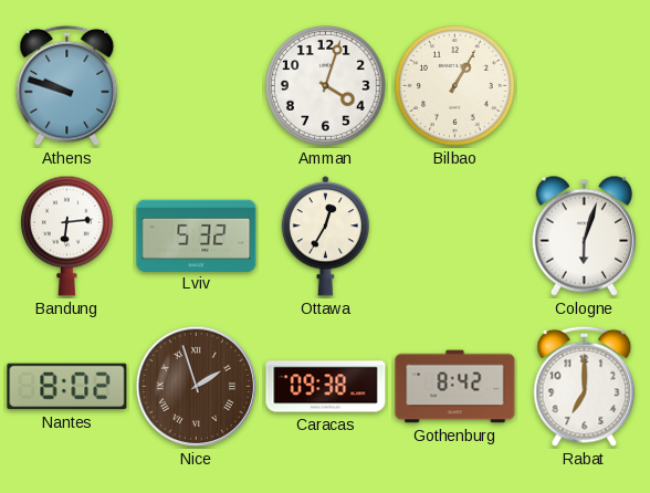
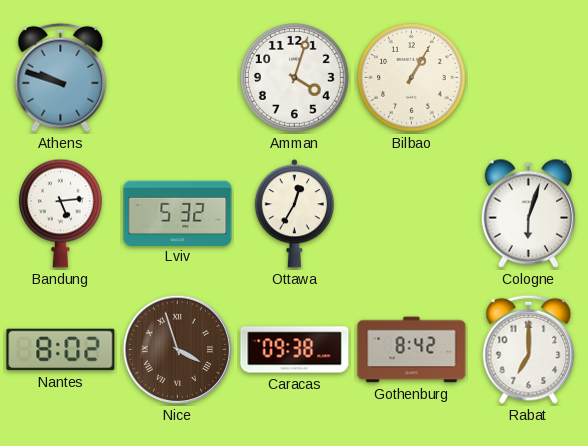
Bandung: 6:14 -> 5:14 (61, 213)
Nice: 1:57 -> 3:57 (177, 349)
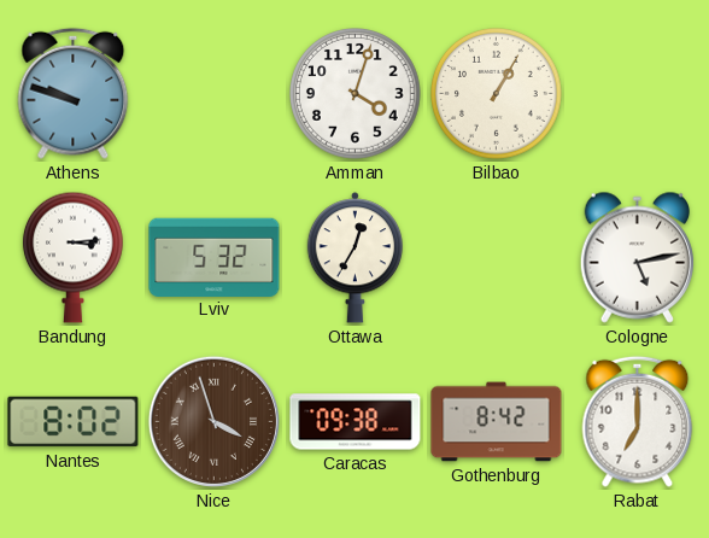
Bandung: 5:14 -> 3:14 (74, 257)
Cologne: 6:03 -> 5:13 (638, 257)
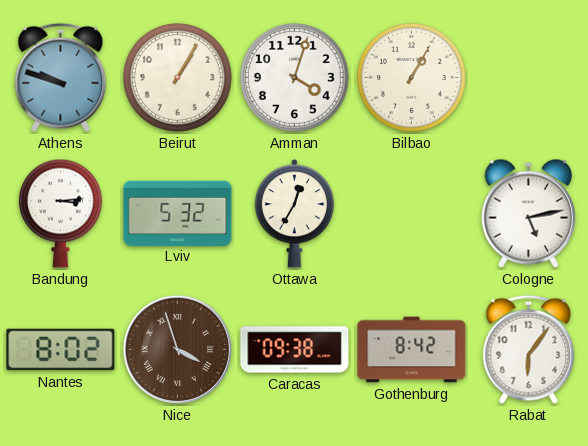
Beirut: none -> 1:05 (178, 78)
Rabat: 7:00 -> 6:06 (529, 349)
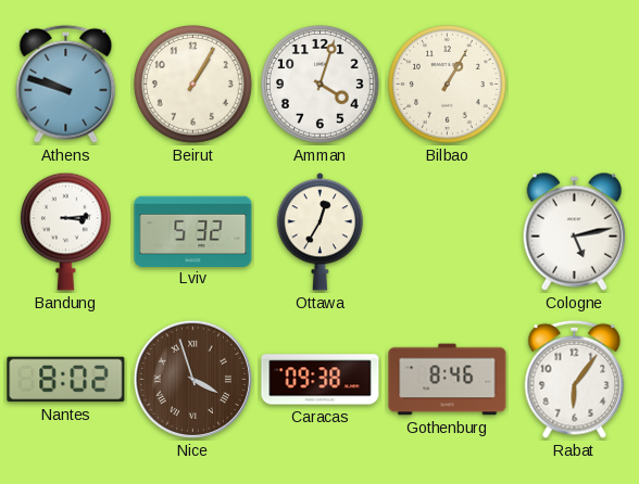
Gothenburg: 8:42 -> 8:46 (448, 380)
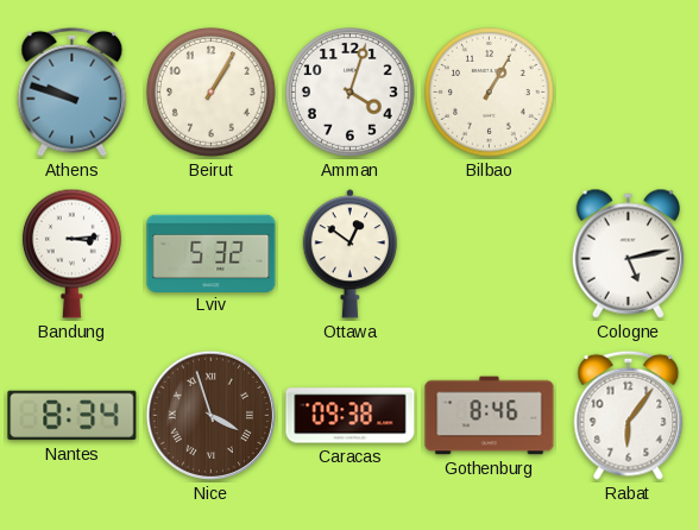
Ottawa: 12:35 -> 12:51 (349, 254)
Nantes: 8:02 -> 8:34 (73, 416)
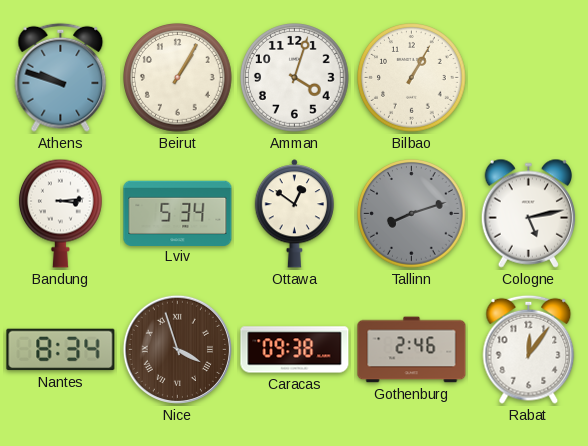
Lviv: 5:32 -> 5:34 (178, 213)
Tallinn: none -> 8:12 (412, 214)
Gothenburg: 8:46 -> 2:46 (412, 350)
Rabat: 6:06 -> 12:06 (529, 349)
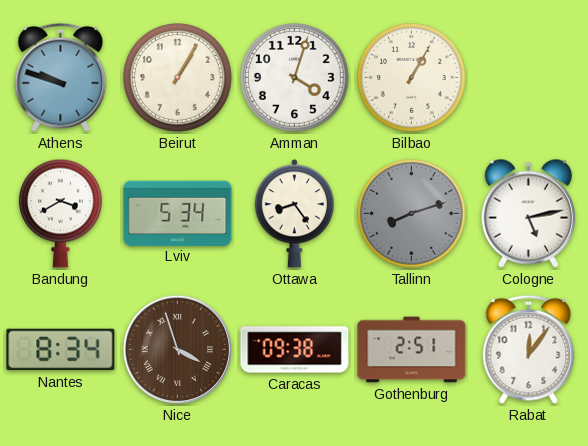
Bandung: 3:14 -> 3:40 (61, 213)
Ottawa: 12:51 -> 8:24 (294, 214)
Gothenburg: 2:46 -> 2:51 (412, 350)
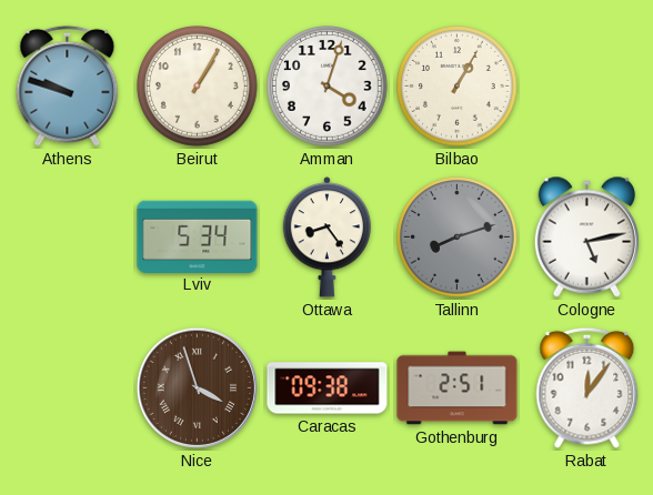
Bandung: 3:40 -> none (61, 213)
Nantes: 8:34 -> none (61, 350)
